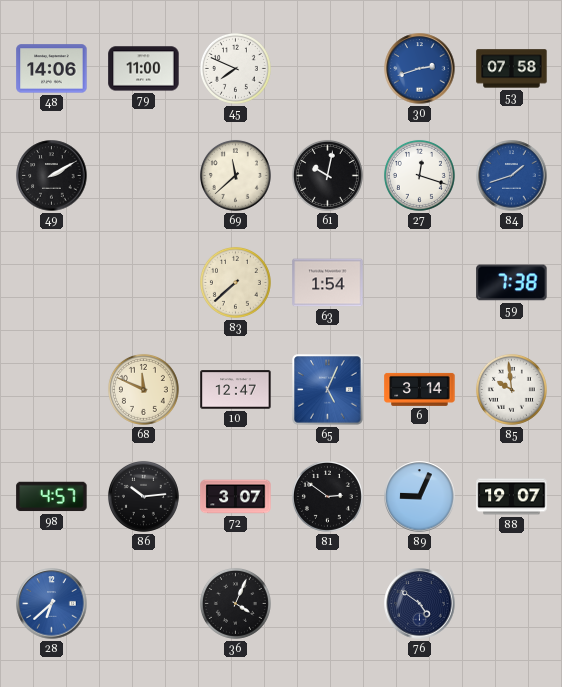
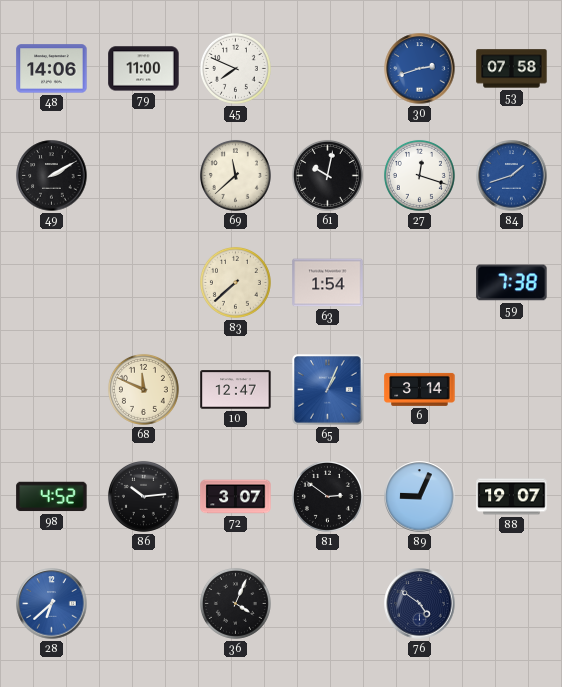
65: 5:04 -> 1:04 (328, 390)
85: 9:59 -> none (511, 389)
98: 4:57 -> 4:52 (52, 497)
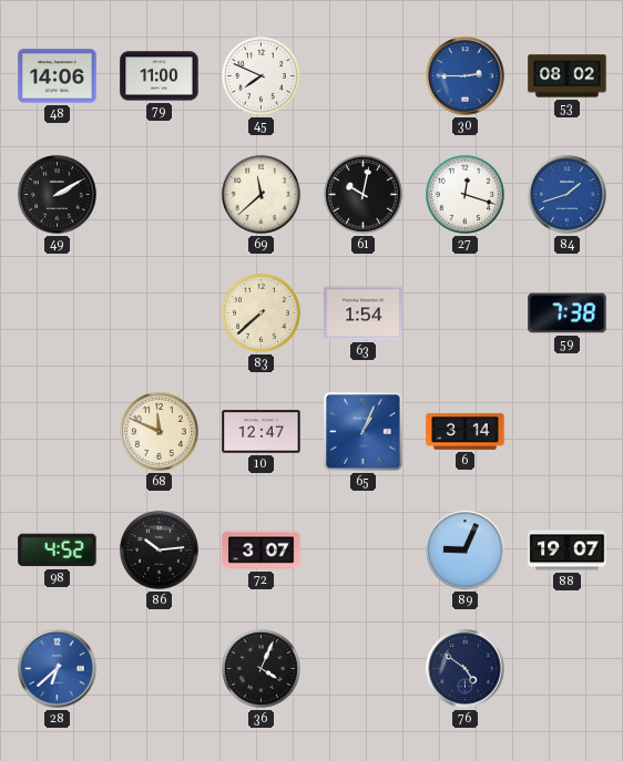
30: 2:42 -> 2:45 (466, 76)
53: 07:58 -> 08:02 (568, 76)
81: 2:51 -> none (327, 496)
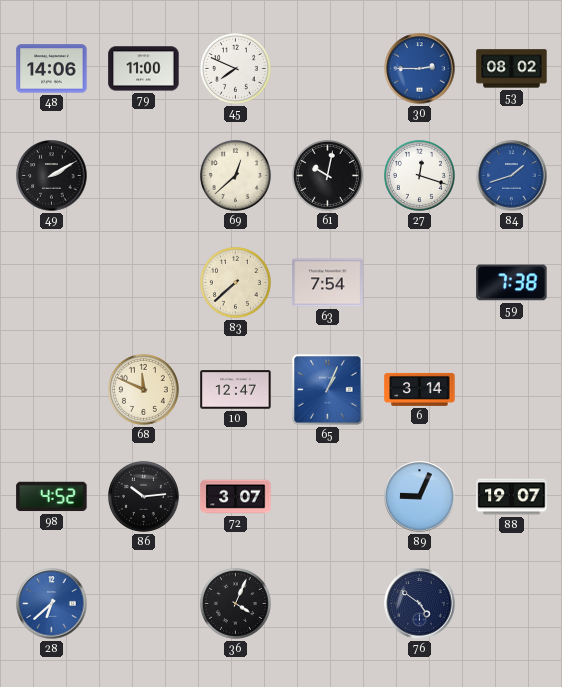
69: 11:38 -> 12:38 (235, 175)
63: 1:54 -> 7:54 (328, 283)
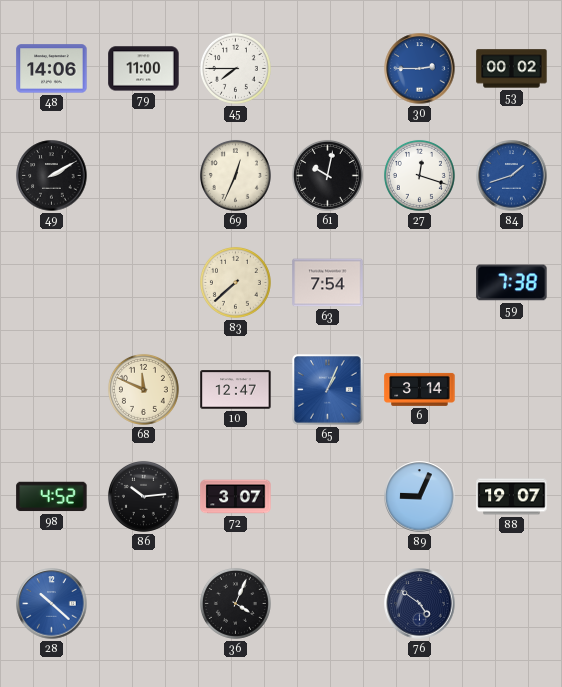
45: 7:49 -> 7:45 (235, 68)
53: 08:02 -> 00:02 (512, 69)
69: 12:38 -> 12:34 (235, 175)
28: 6:38 -> 10:22 (52, 604)
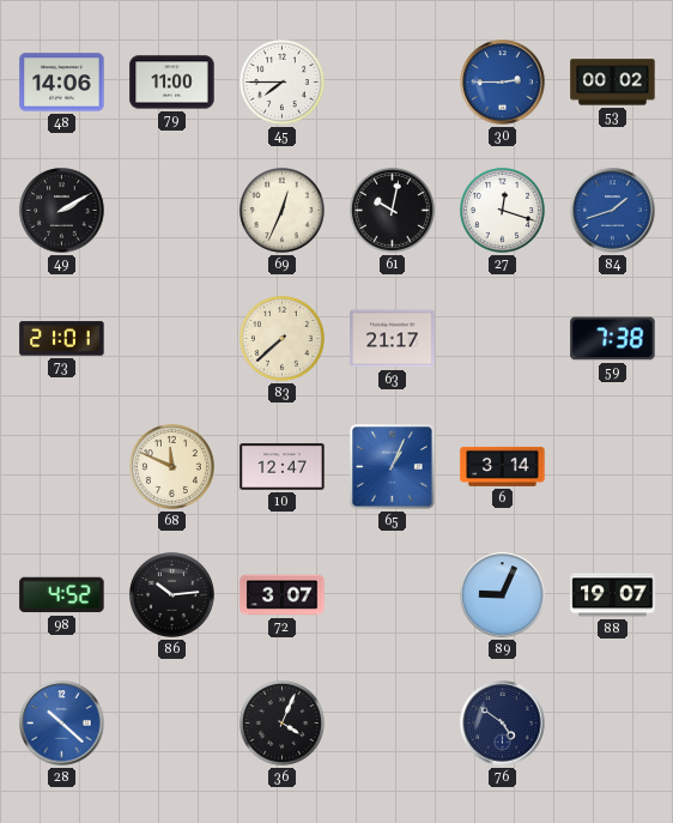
73: none -> 21:01 (62, 339)
63: 7:54 -> 21:17 (393, 339)
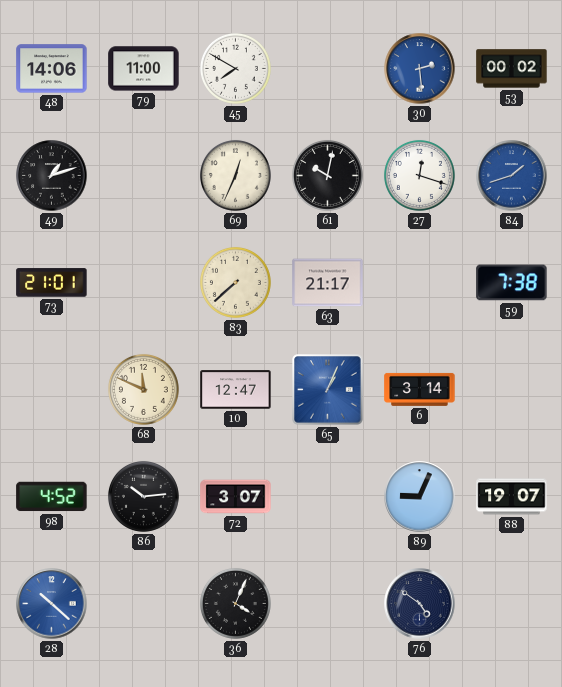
45: 7:45 -> 7:50 (235, 68)
30: 2:45 -> 2:29 (420, 69)
49: 2:10 -> 1:12 (52, 176)
